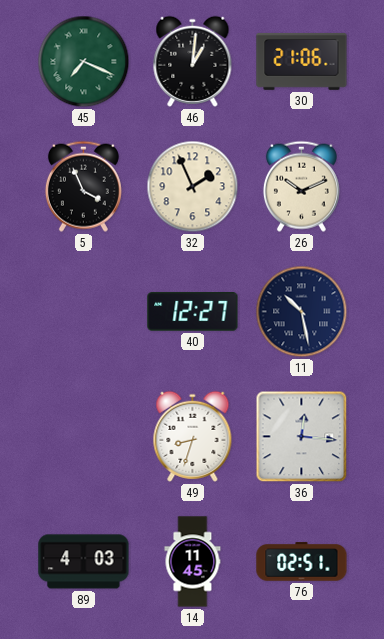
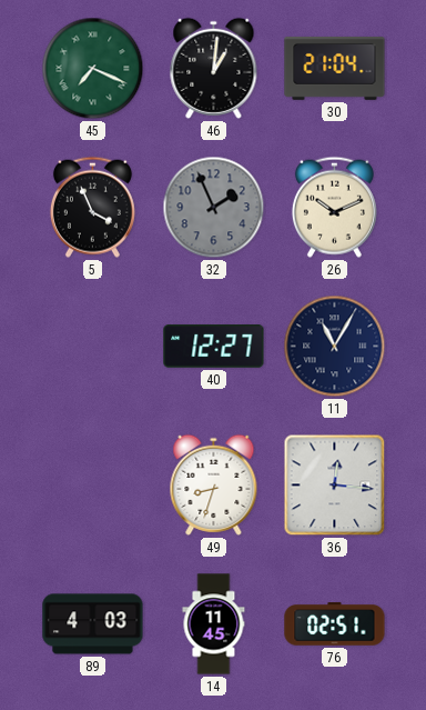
30: 21:06 -> 21:04 (335, 68)
32 dial: cream -> grey (214, 208)
11: 10:28 -> 11:05 (335, 347)
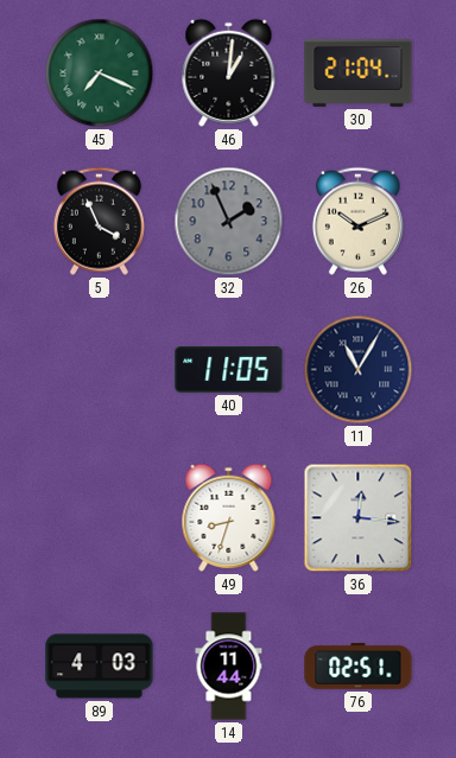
40: 12:27 -> 11:05 (229, 370)
14: 11:45 -> 11:44 (229, 667)
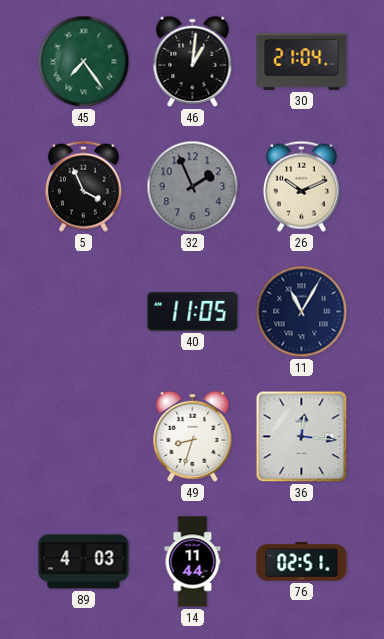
45: 7:19 -> 7:24 (84, 62)
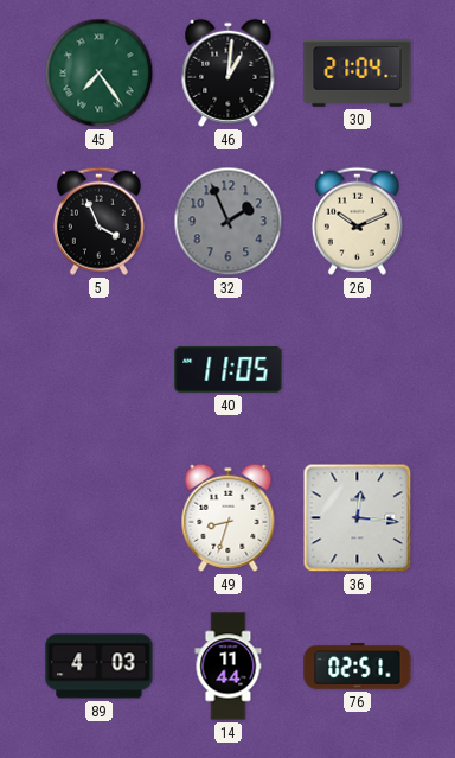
11: 11:05 -> none (302, 312)
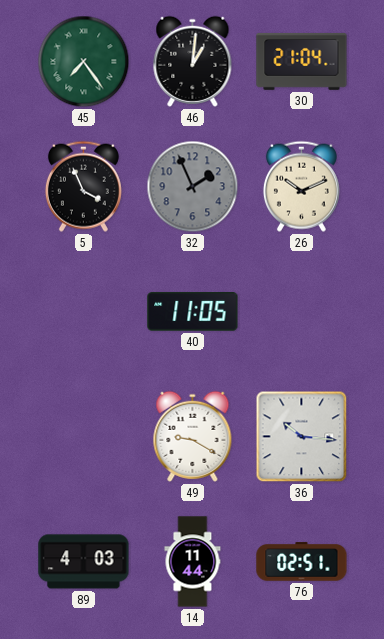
49: 8:33 -> 9:20 (193, 436)
36: 12:16 -> 10:16 (302, 437)
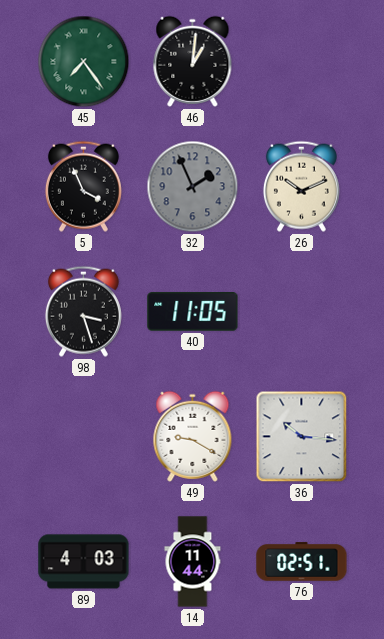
30: 21:04 -> none (302, 61)
98: none -> 3:27 (83, 311)
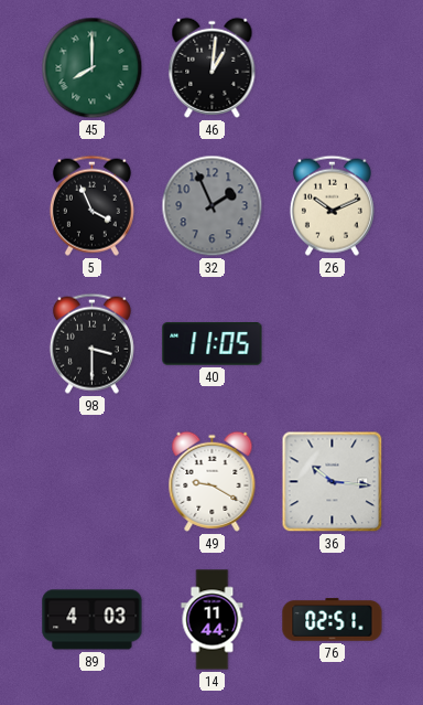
45: 7:24 -> 8:00 (93, 68)
98: 3:27 -> 3:30 (91, 343)
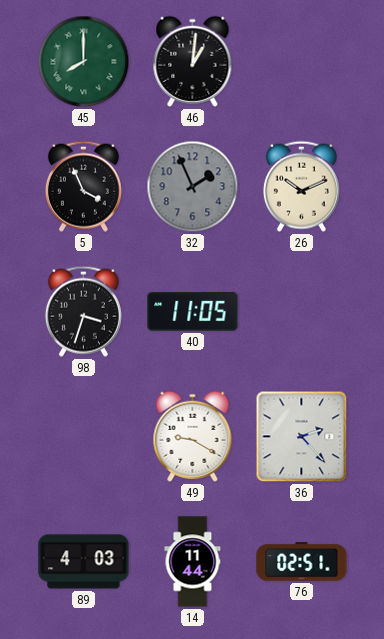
98: 3:30 -> 3:33 (83, 311)
36: 10:16 -> 2:23 (302, 437)
